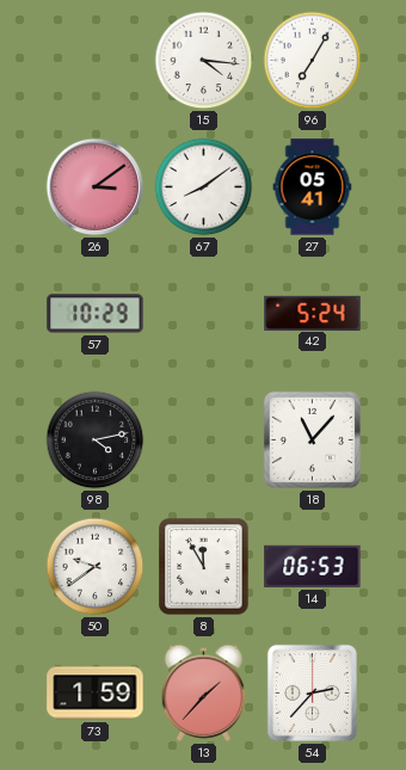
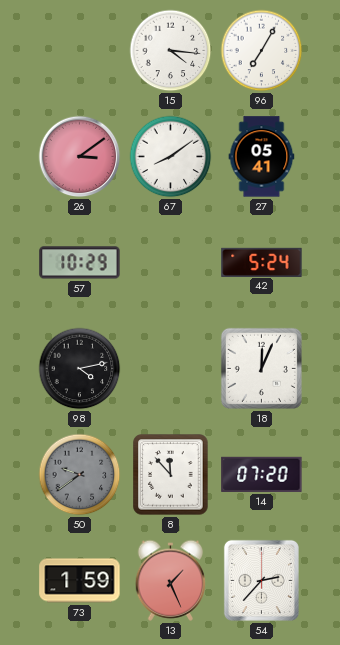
18: 11:07 -> 12:04 (261, 368)
50 dial: white -> grey (80, 475)
8: 11:55 -> 11:53 (171, 475)
14: 06:53 -> 07:20 (262, 474)
13: 1:37 -> 1:26 (171, 580)
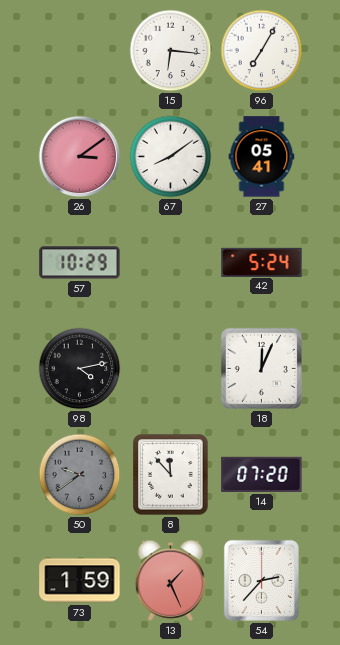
15: 4:16 -> 6:16 (171, 51)
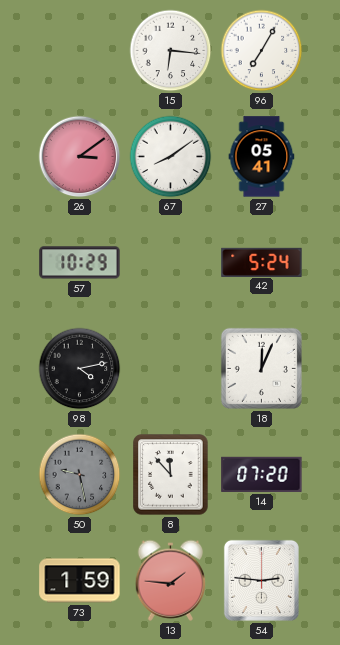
50: 9:39 -> 9:28 (80, 475)
13: 1:26 -> 1:46 (171, 580)
54: 2:37 -> 2:46 (261, 580)
